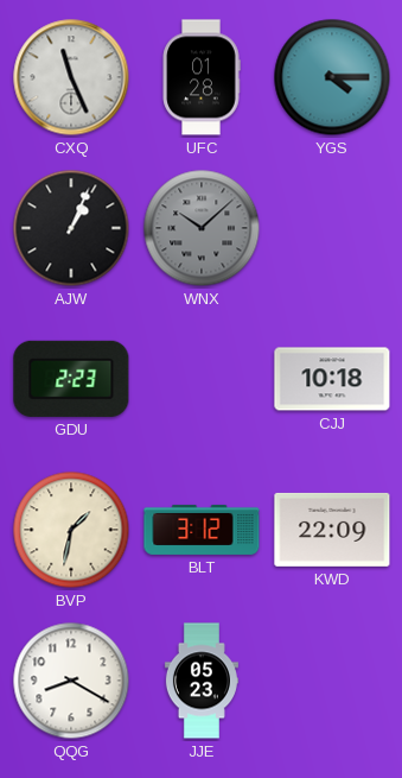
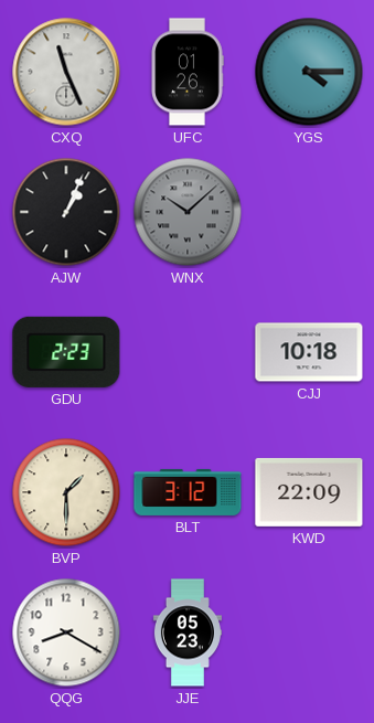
UFC: 01:28 -> 01:26 (188, 72)
BVP: 1:32 -> 1:30 (66, 492)
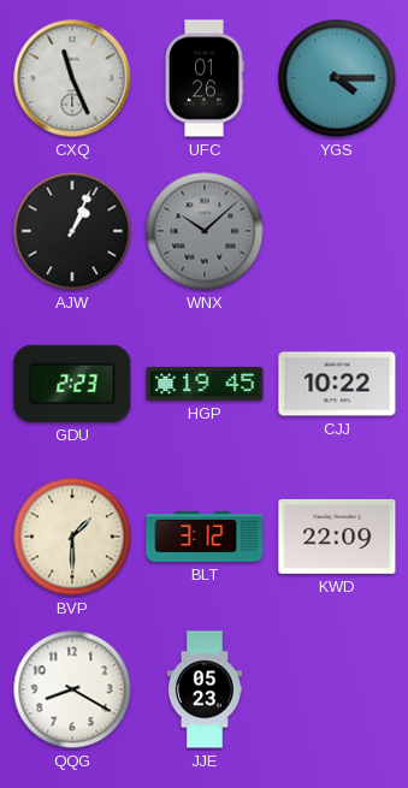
HGP: none -> 19:45 (205, 384)
CJJ: 10:18 -> 10:22 (337, 384)
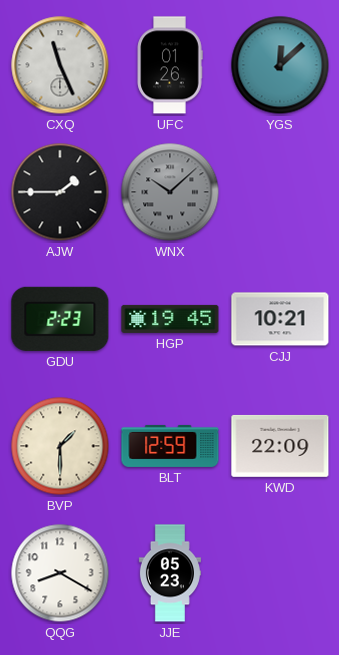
YGS: 4:15 -> 12:08 (280, 65)
AJW: 1:04 -> 1:45 (60, 192)
CJJ: 10:22 -> 10:21 (280, 319)
BLT: 3:12 -> 12:59 (170, 446)
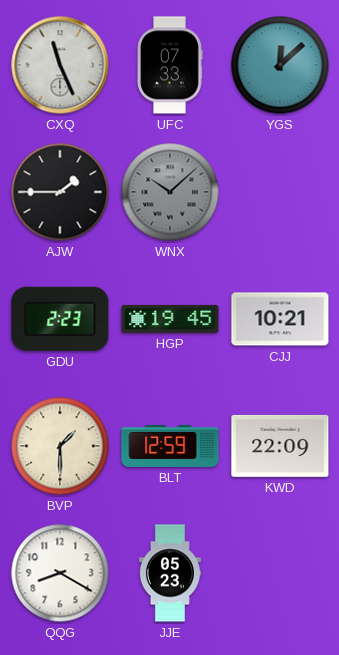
UFC: 01:26 -> 07:33 (170, 65)
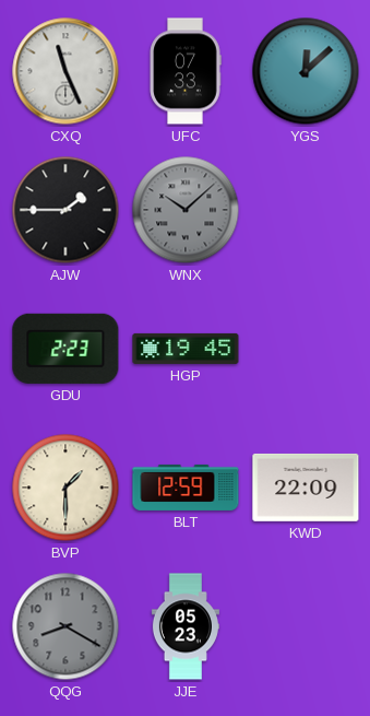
CJJ: 10:21 -> none (280, 319)
QQG dial: white -> grey (65, 626)
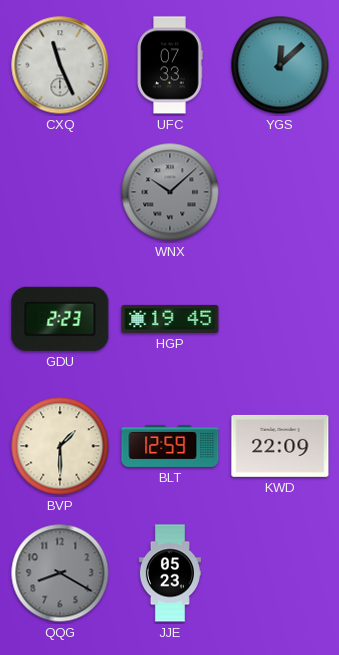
AJW: 1:45 -> none (65, 210)
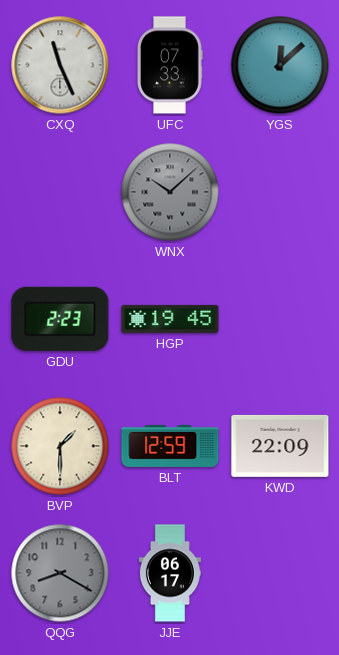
JJE: 05:23 -> 06:17 (170, 573)
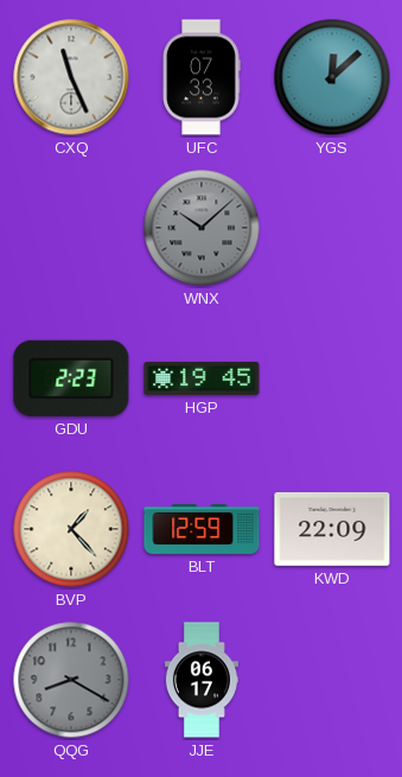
BVP: 1:30 -> 1:23 (71, 529)
